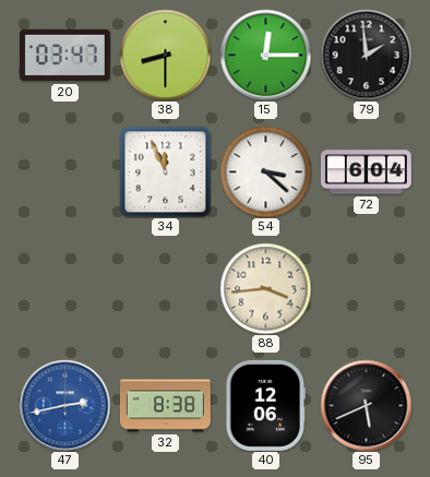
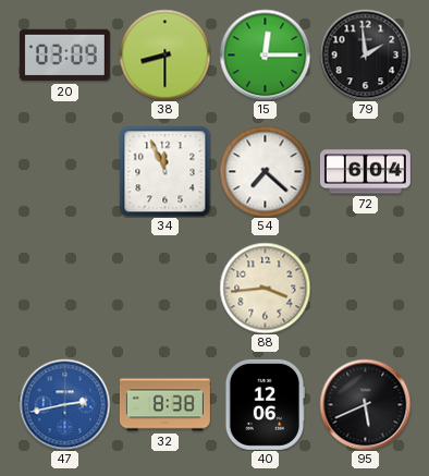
20: 03:47 -> 03:09 (64, 56)
54: 3:22 -> 7:22 (265, 171)
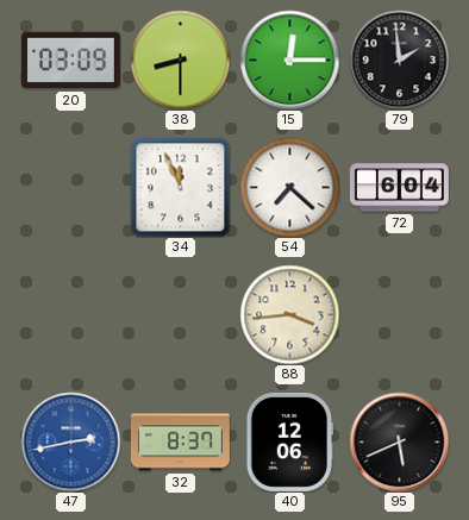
32: 8:38 -> 8:37 (180, 443)
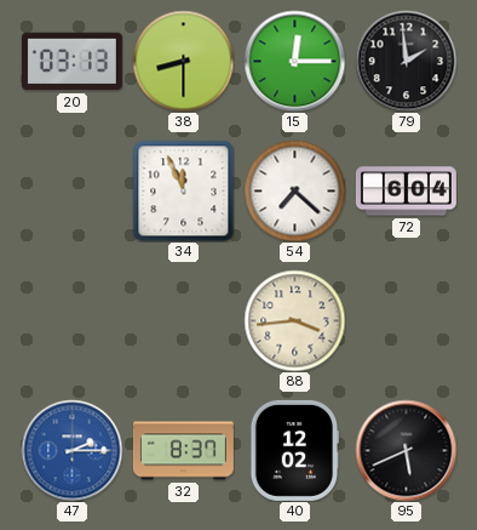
20: 03:09 -> 03:13 (71, 62)
47: 2:43 -> 2:15 (71, 450)
40: 12:06 -> 12:02 (293, 450)
